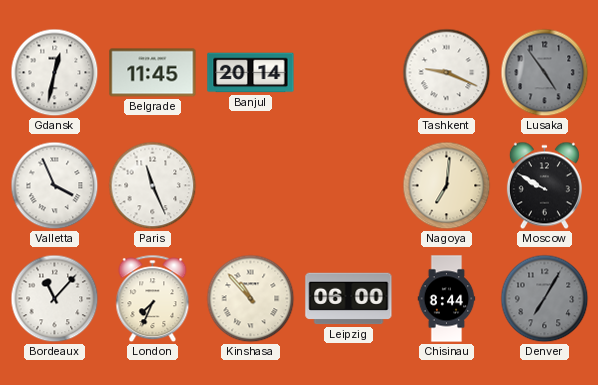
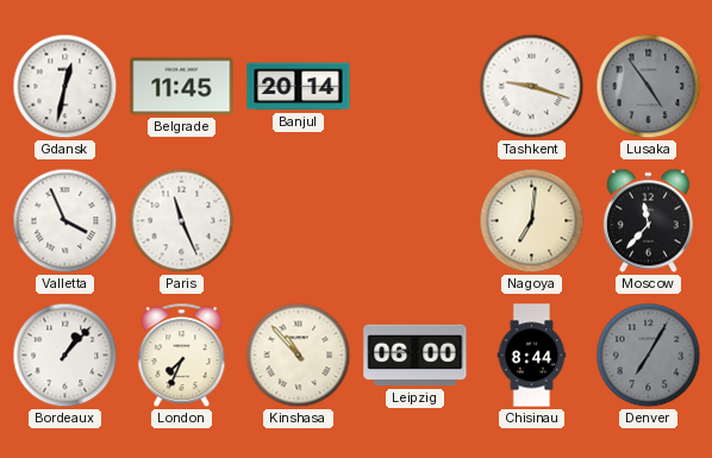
Tashkent: 9:19 -> 9:18 (532, 87)
Moscow: 9:50 -> 11:37 (648, 221)
Bordeaux: 11:07 -> 1:07 (65, 356)
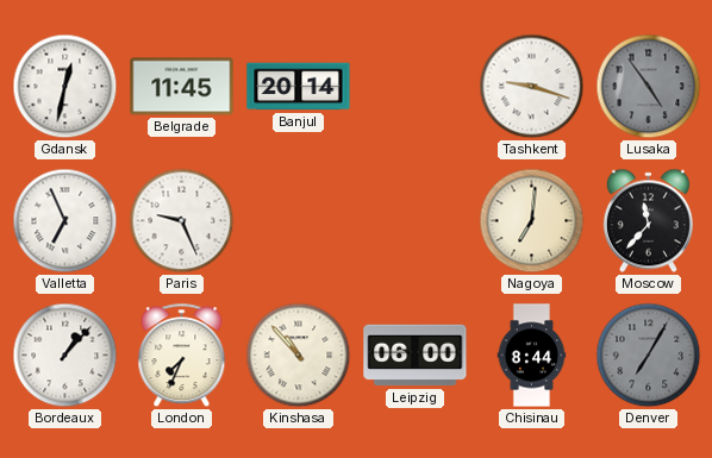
Valletta: 3:56 -> 6:56 (65, 221)
Paris: 11:26 -> 9:26 (182, 221)
